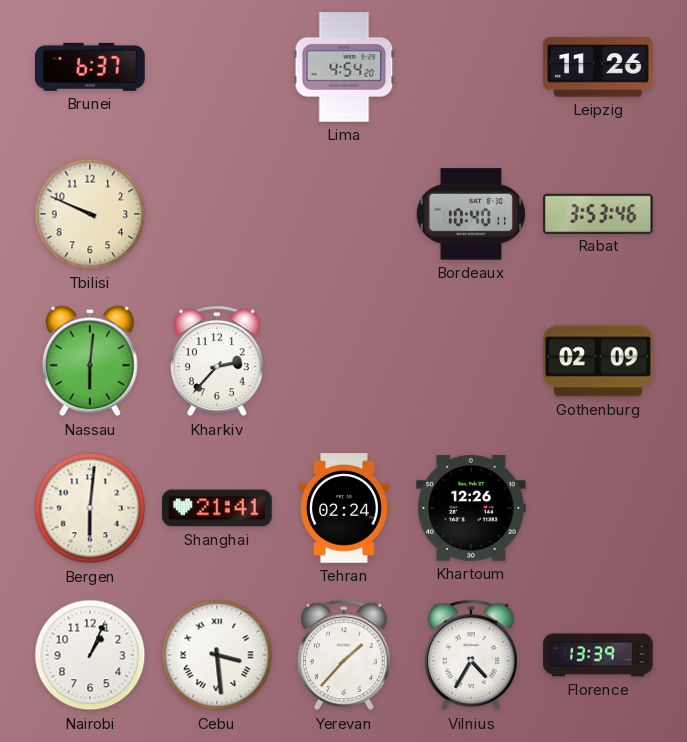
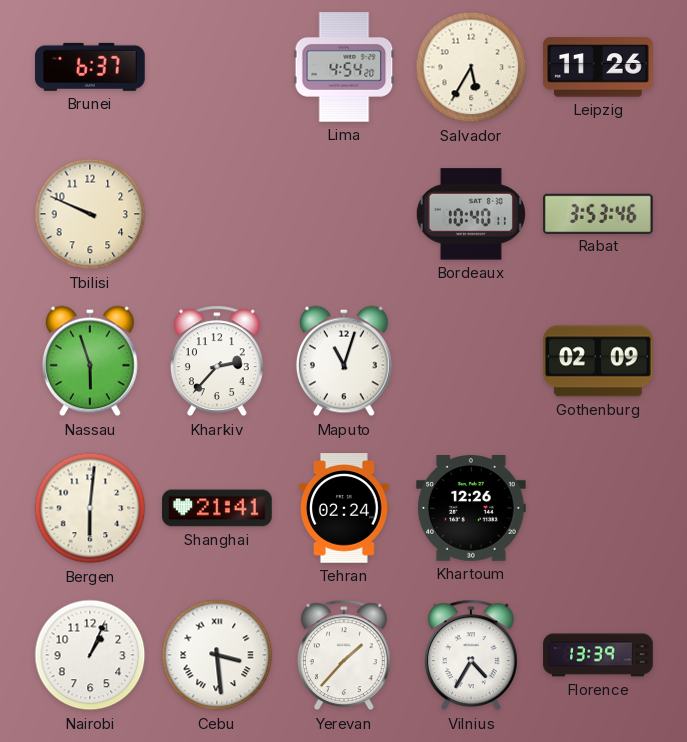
Salvador: none -> 5:35 (471, 67)
Nassau: 6:01 -> 5:57 (90, 361)
Maputo: none -> 11:03 (344, 361)
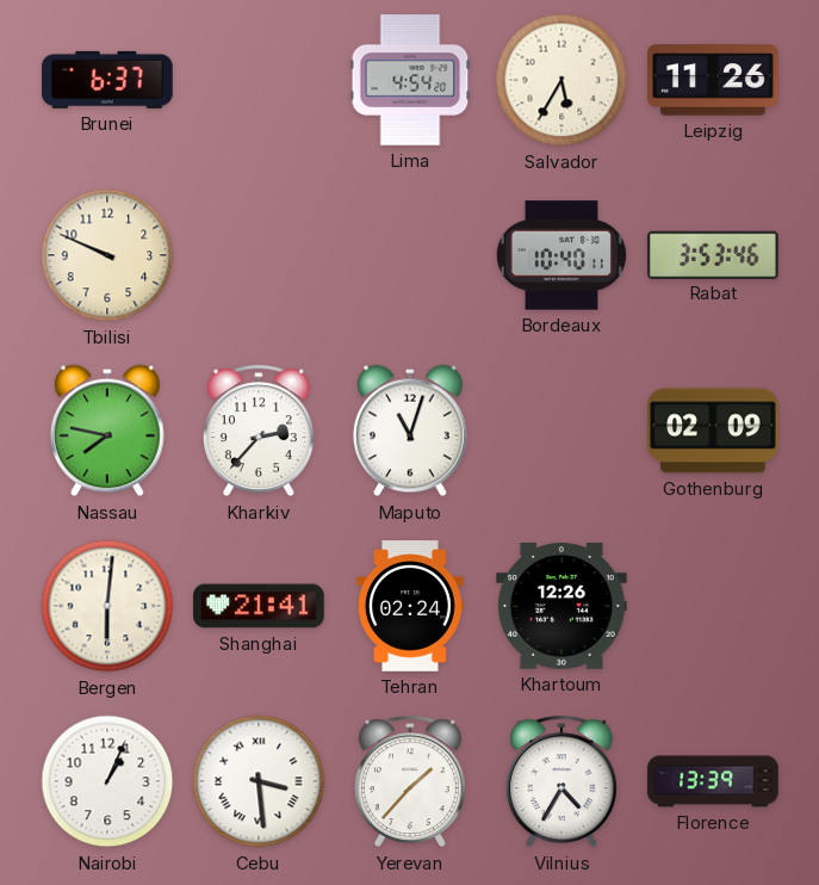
Nassau: 5:57 -> 7:47 (107, 431)
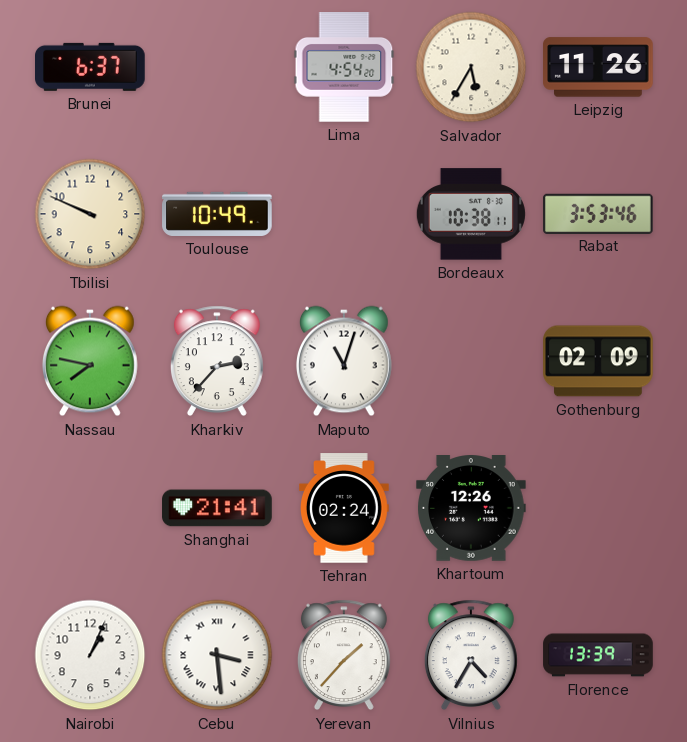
Toulouse: none -> 10:49 (217, 214)
Bordeaux: 10:40 -> 10:38 (471, 214)
Bergen: 6:01 -> none (107, 606)
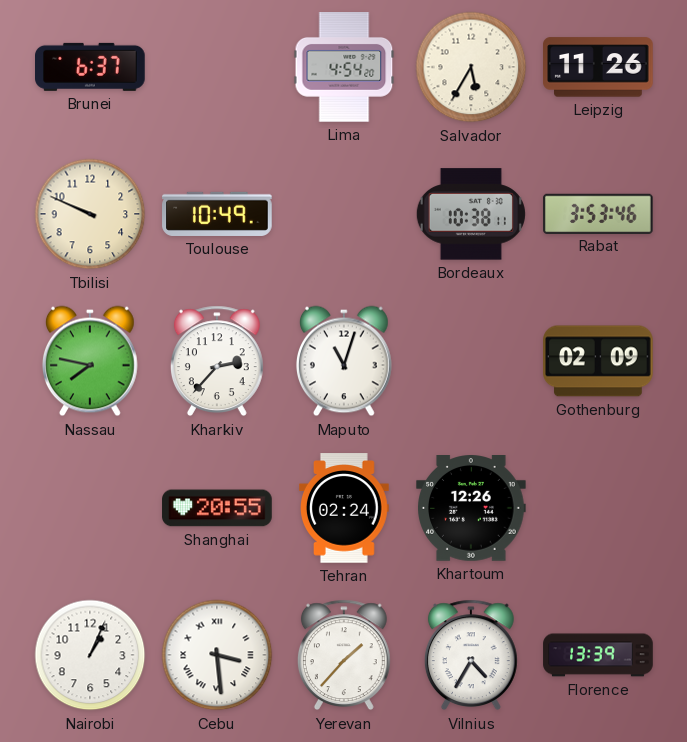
Shanghai: 21:41 -> 20:55 (217, 508)
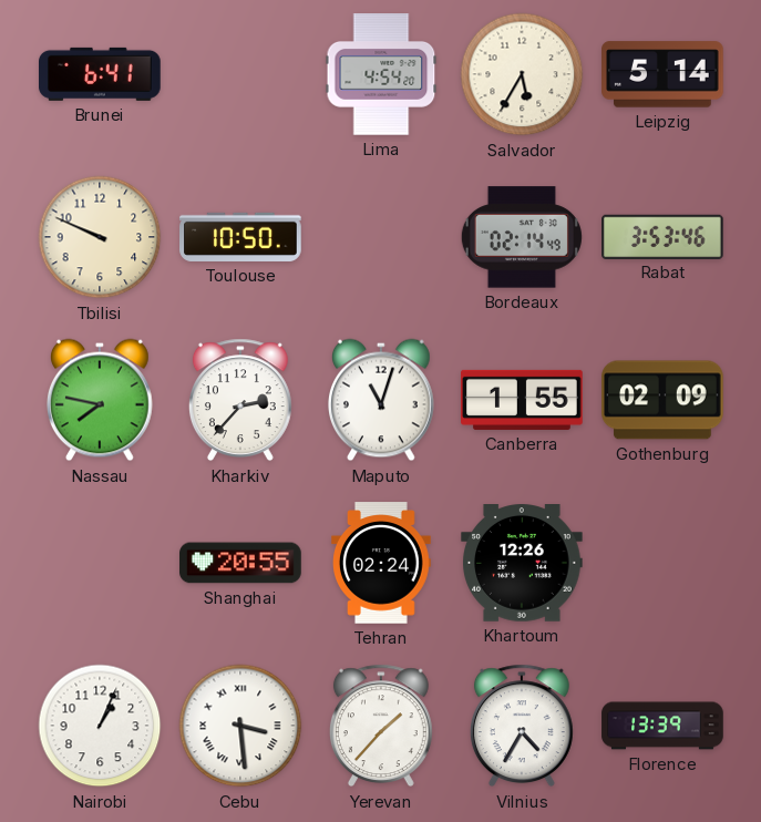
Brunei: 6:37 -> 6:41 (101, 74)
Leipzig: 11:26 -> 5:14 (662, 74)
Toulouse: 10:49 -> 10:50 (240, 237)
Bordeaux: 10:38 -> 02:14 (522, 237)
Canberra: none -> 1:55 (522, 400)
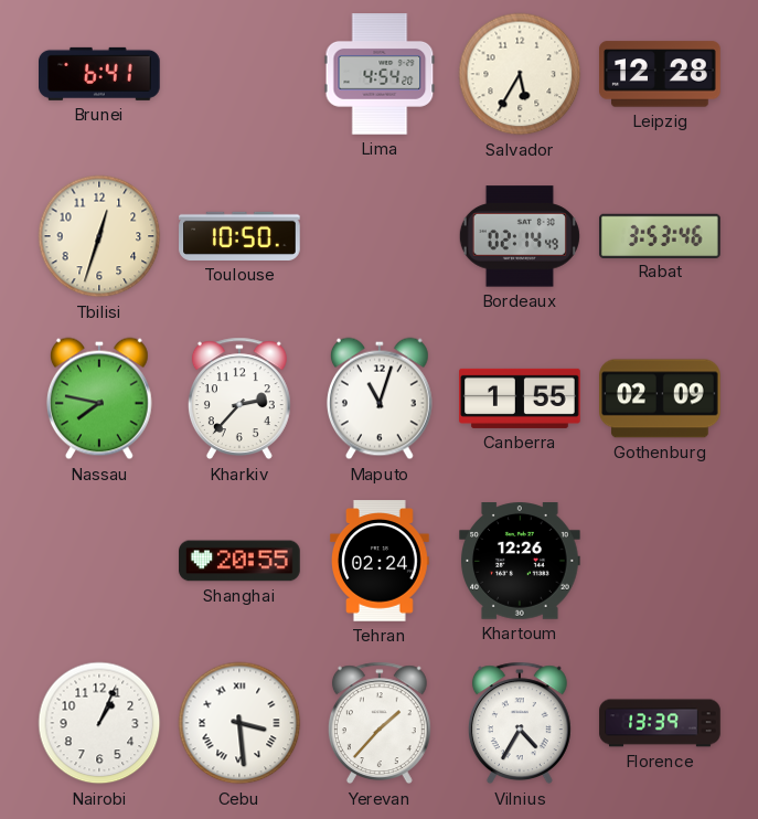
Leipzig: 5:14 -> 12:28 (660, 74)
Tbilisi: 9:49 -> 12:33 (99, 236)
